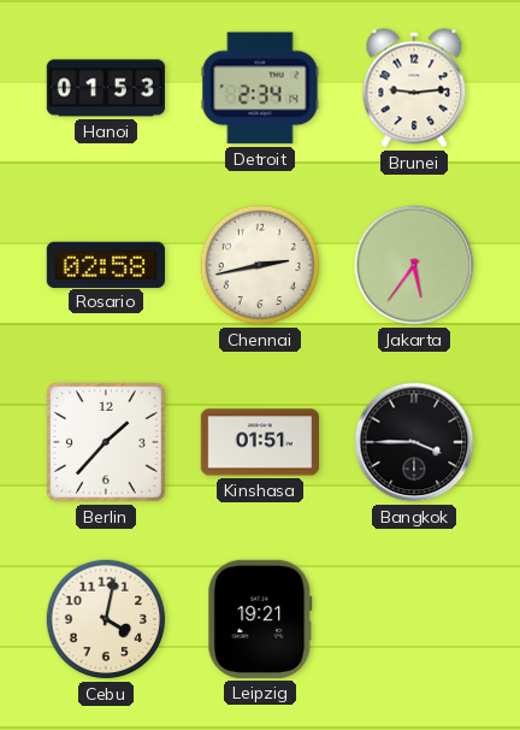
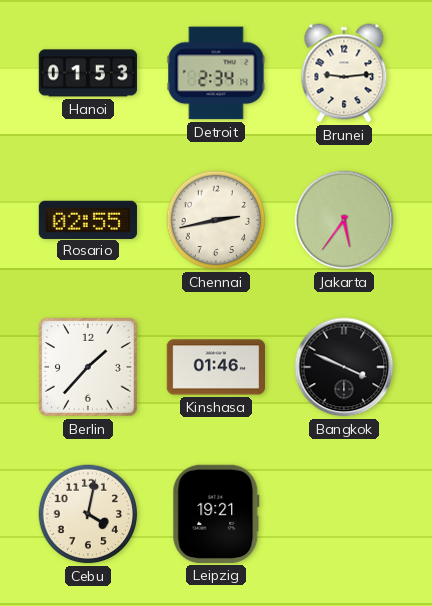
Rosario: 02:58 -> 02:55 (88, 219)
Kinshasa: 01:51 -> 01:46 (215, 367)
Bangkok: 3:45 -> 3:49 (344, 367)
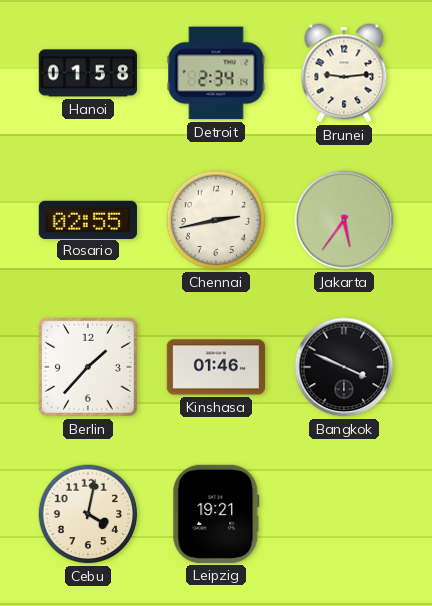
Hanoi: 01:53 -> 01:58 (87, 73)
